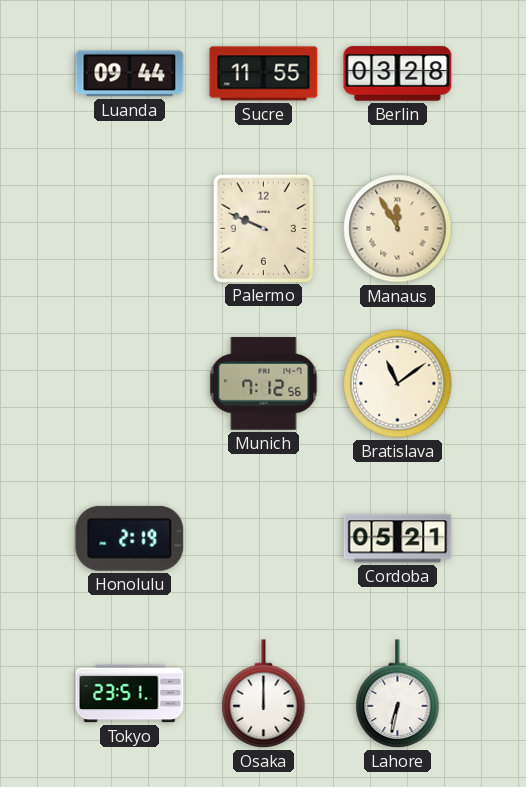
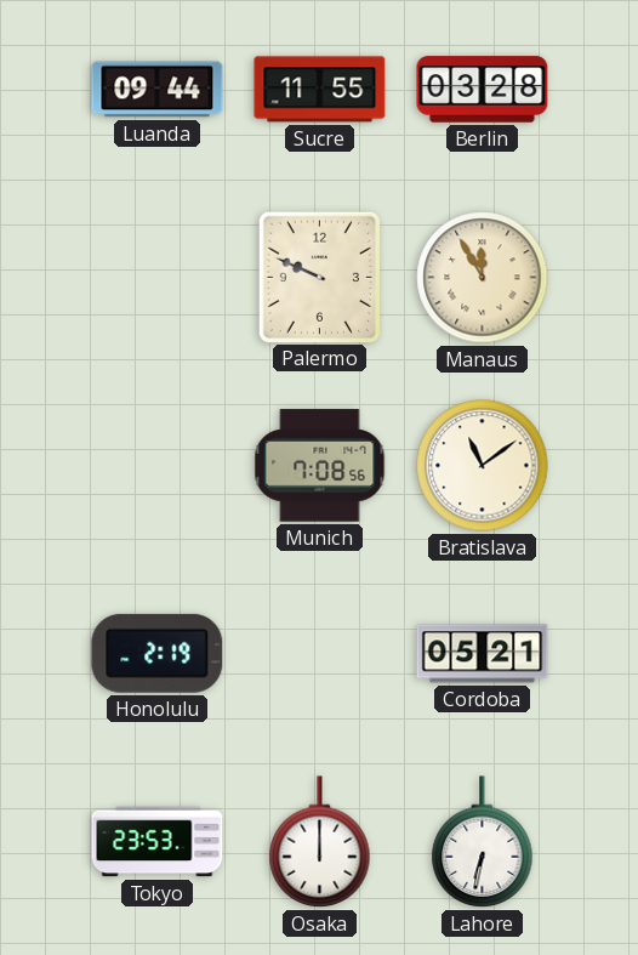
Munich: 7:12 -> 7:08 (320, 466)
Tokyo: 23:51 -> 23:53 (158, 842)
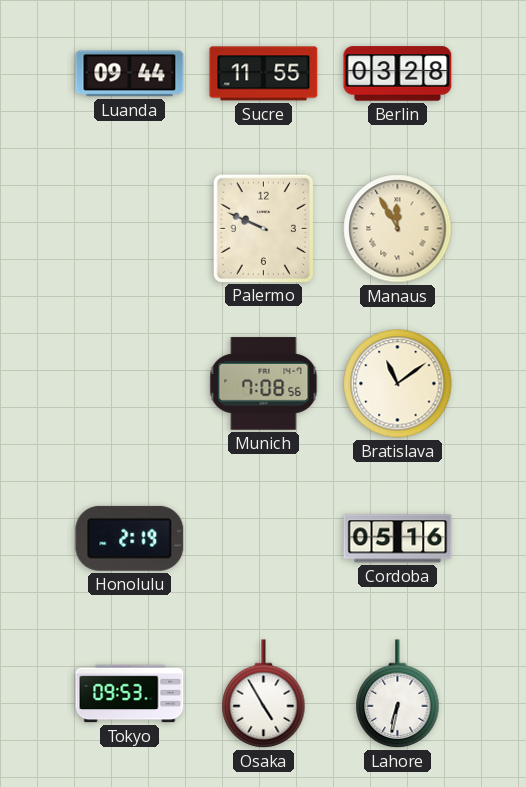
Cordoba: 05:21 -> 05:16 (398, 539)
Tokyo: 23:53 -> 09:53 (130, 694)
Osaka: 12:00 -> 4:55 (264, 694)
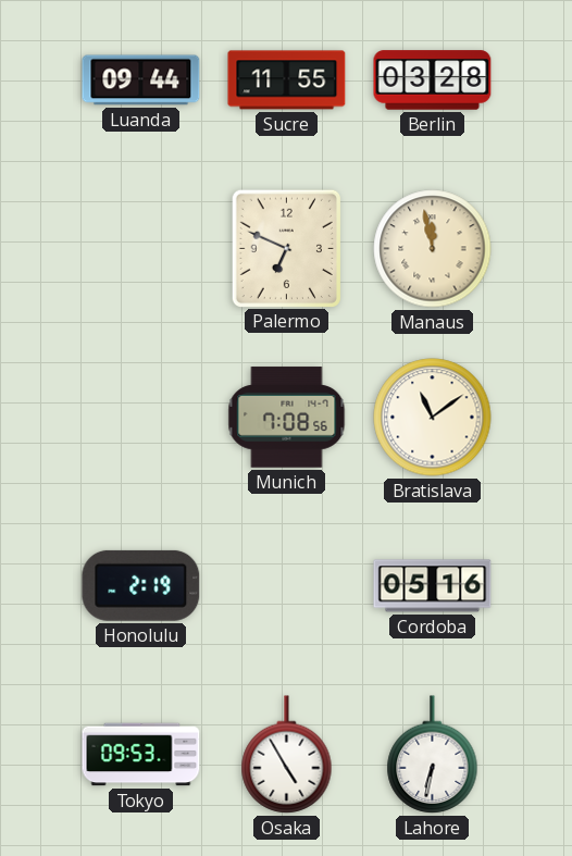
Palermo: 9:49 -> 6:49 (286, 248)
Manaus: 11:55 -> 11:58 (433, 249)
